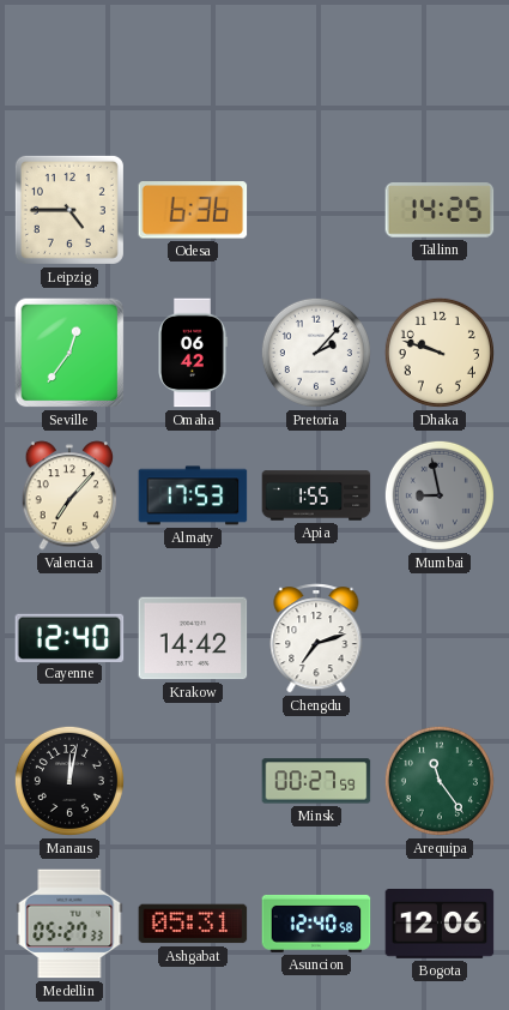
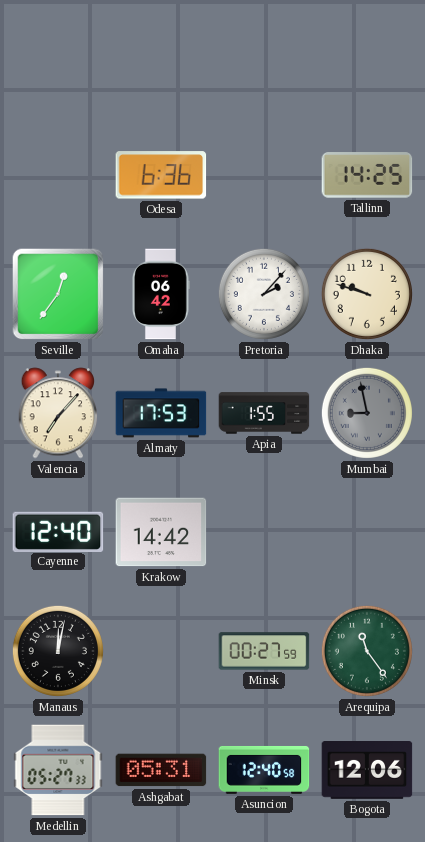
Leipzig: 4:45 -> none (69, 210)
Chengdu: 7:12 -> none (316, 638)
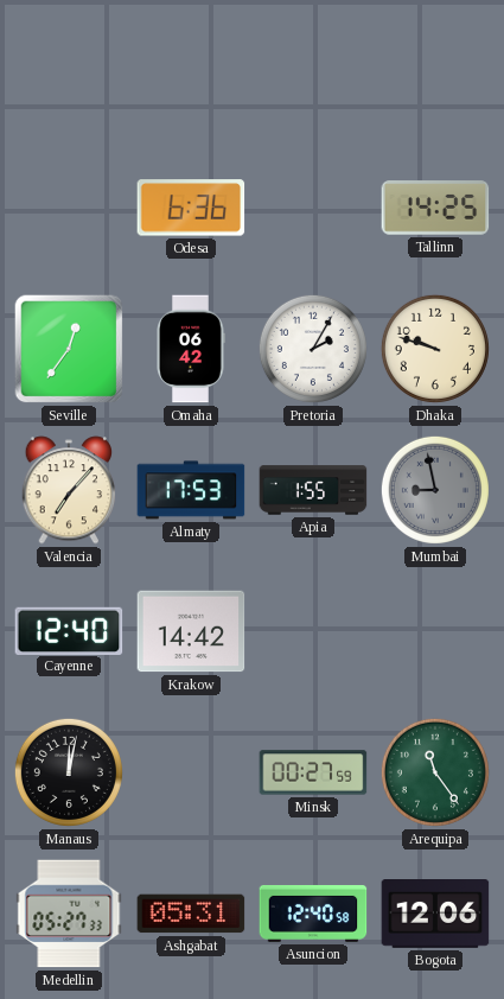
Pretoria: 2:07 -> 2:05 (313, 349)
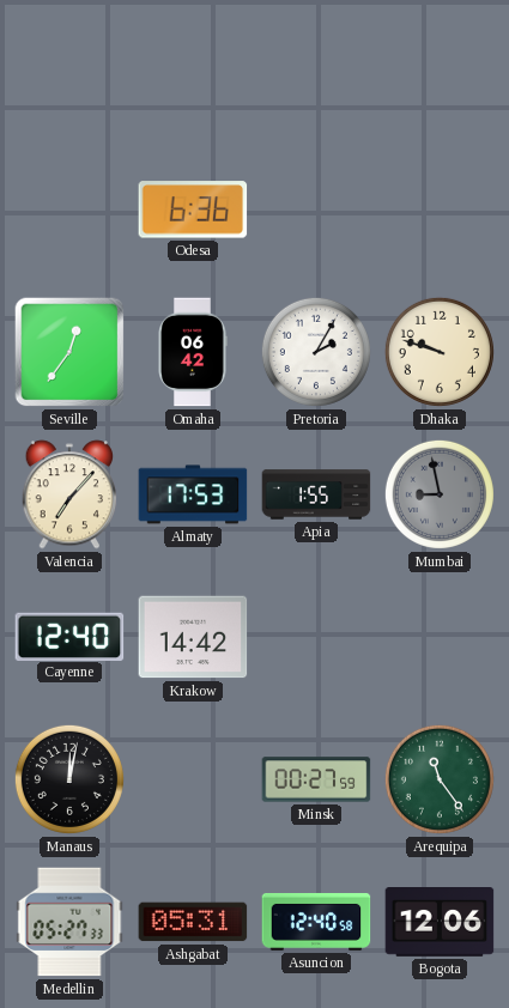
Tallinn: 14:25 -> none (435, 208)
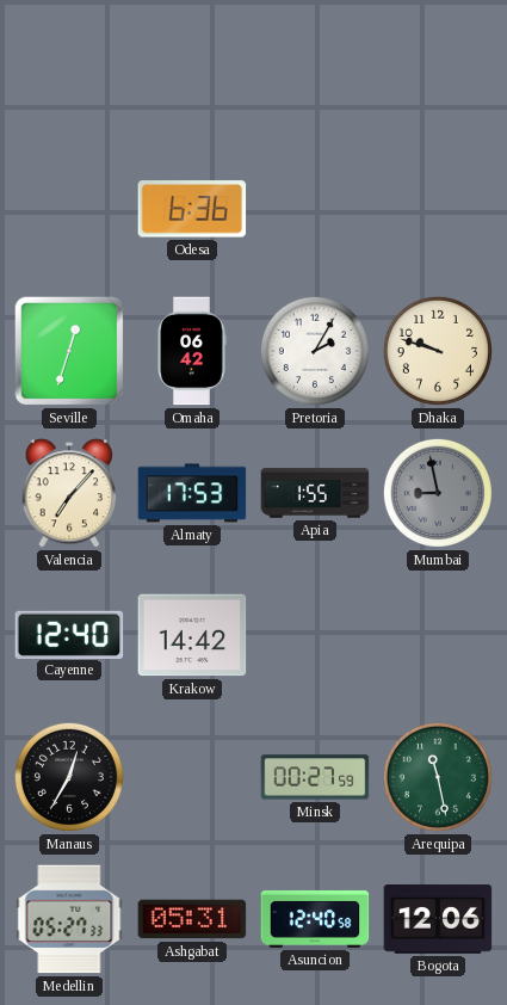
Seville: 12:36 -> 12:33 (69, 351)
Manaus: 12:02 -> 12:35 (69, 777)
Arequipa: 11:24 -> 11:28 (438, 777)
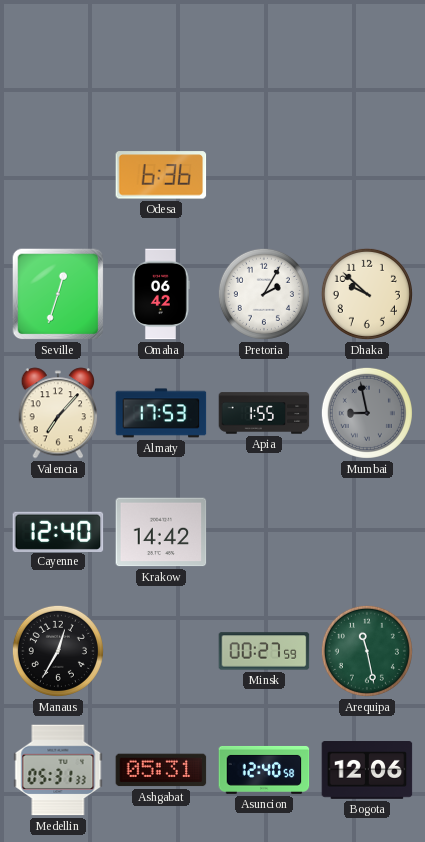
Dhaka: 9:48 -> 9:52 (367, 294)
Medellin: 05:27 -> 05:31 (58, 770)
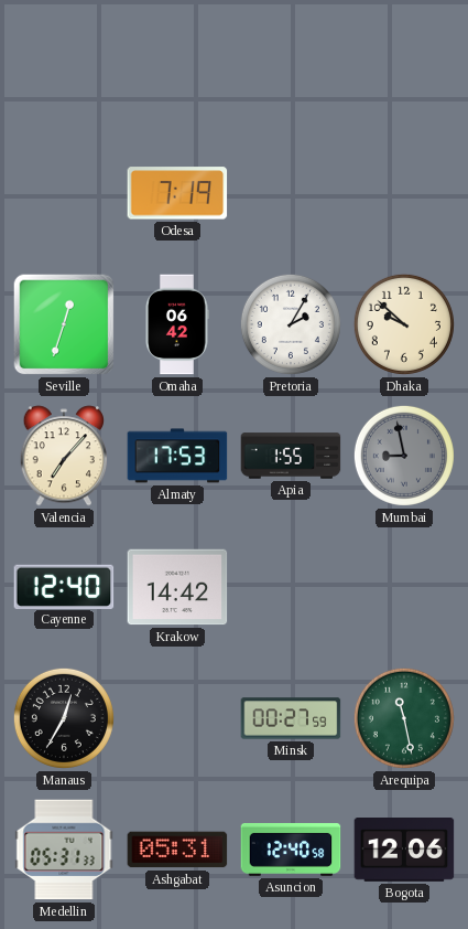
Odesa: 6:36 -> 7:19 (177, 193)
